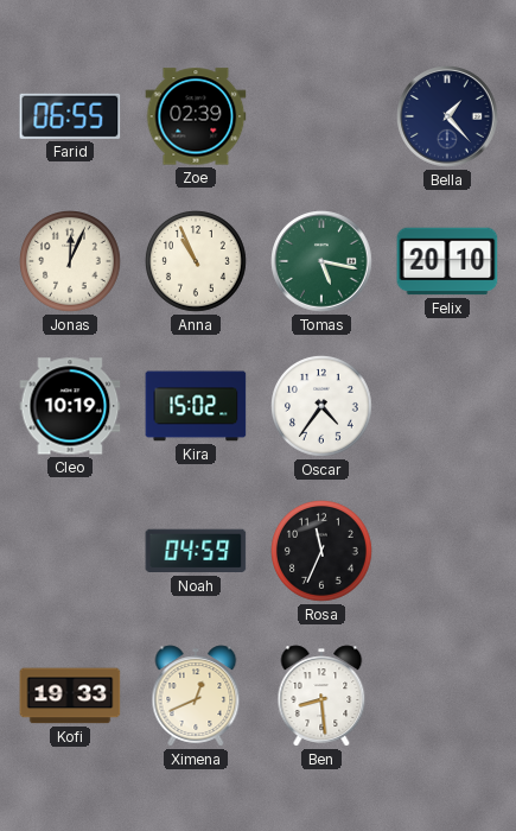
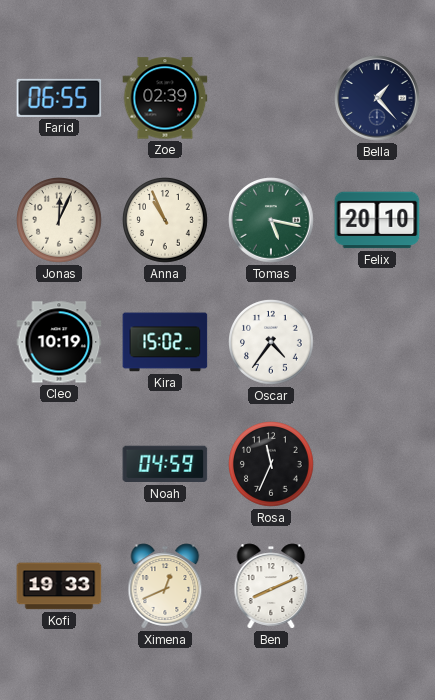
Ben: 8:29 -> 8:11 (271, 586)
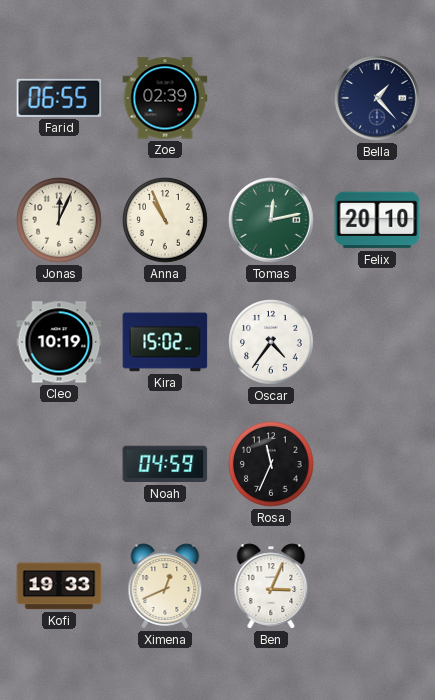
Tomas: 5:17 -> 12:13 (271, 220)
Ben: 8:11 -> 3:04 (271, 586)
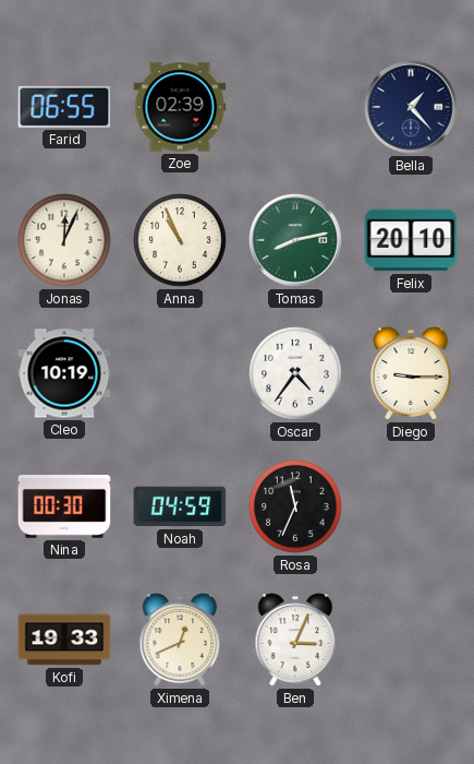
Tomas: 12:13 -> 8:13 (295, 240)
Kira: 15:02 -> none (165, 342)
Diego: none -> 9:15 (411, 373)
Nina: none -> 00:30 (64, 506)
